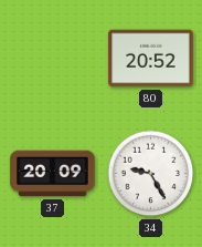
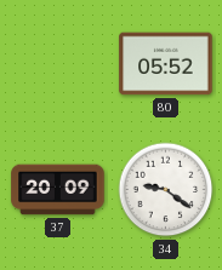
80: 20:52 -> 05:52 (166, 64)
34: 9:25 -> 9:21 (166, 190)
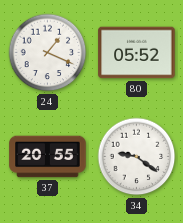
24: none -> 1:19 (48, 53)
37: 20:09 -> 20:55 (48, 157)
